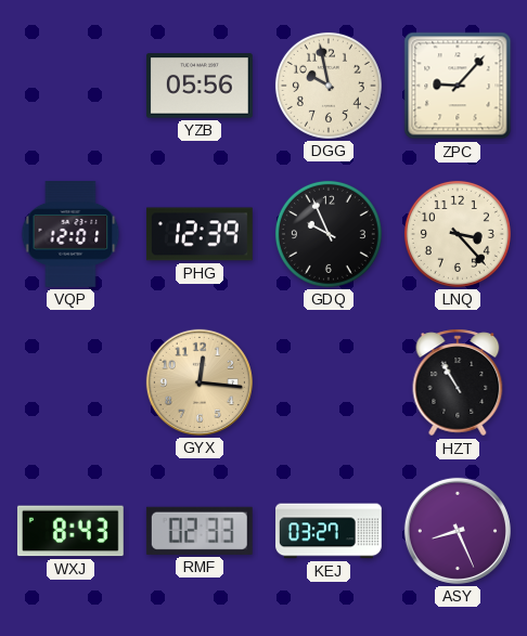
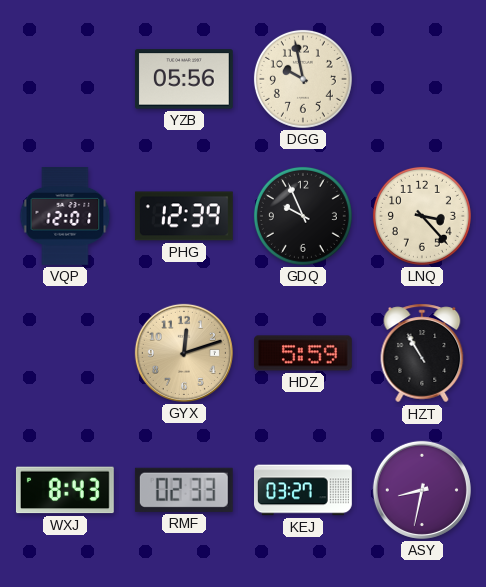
ZPC: 9:07 -> none (458, 86)
GYX: 12:16 -> 12:12 (184, 353)
HDZ: none -> 5:59 (304, 353)
ASY: 8:26 -> 8:32 (422, 490)
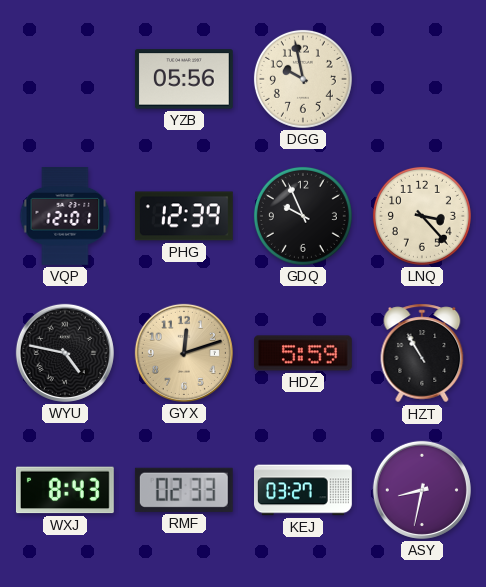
WYU: none -> 4:47 (65, 353)
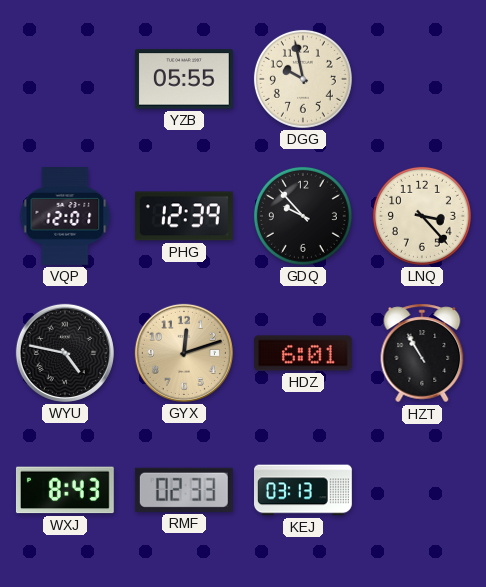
YZB: 05:56 -> 05:55 (184, 79)
GDQ: 9:56 -> 9:53 (303, 216)
HDZ: 5:59 -> 6:01 (304, 353)
KEJ: 03:27 -> 03:13 (304, 490)
ASY: 8:32 -> none (422, 490)
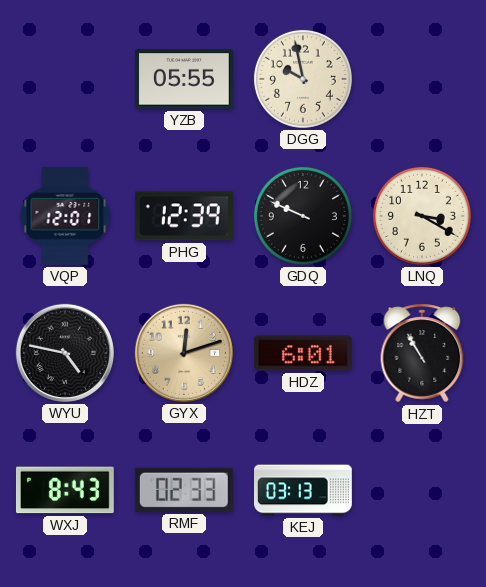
GDQ: 9:53 -> 9:49 (303, 216)
LNQ: 3:23 -> 3:20 (422, 216)
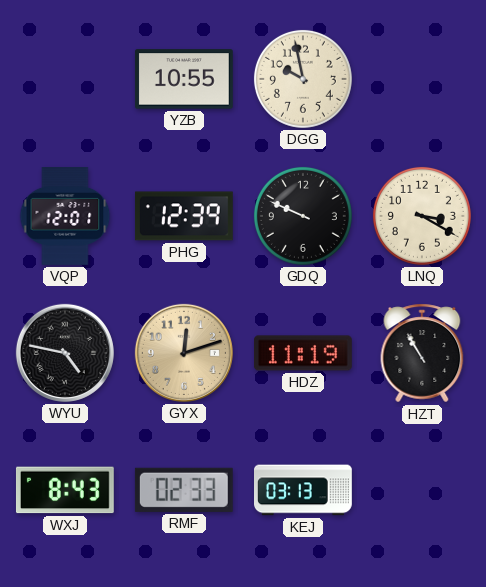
YZB: 05:55 -> 10:55 (184, 79)
HDZ: 6:01 -> 11:19 (304, 353)
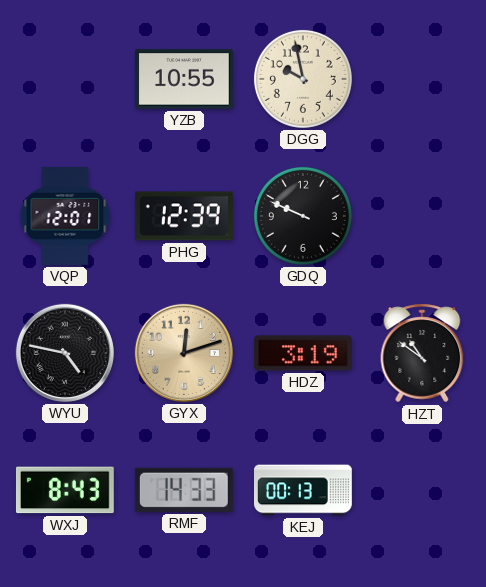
LNQ: 3:20 -> none (422, 216)
HDZ: 11:19 -> 3:19 (304, 353)
HZT: 10:55 -> 10:51 (422, 353)
RMF: 02:33 -> 14:33 (184, 490)
KEJ: 03:13 -> 00:13 (304, 490)
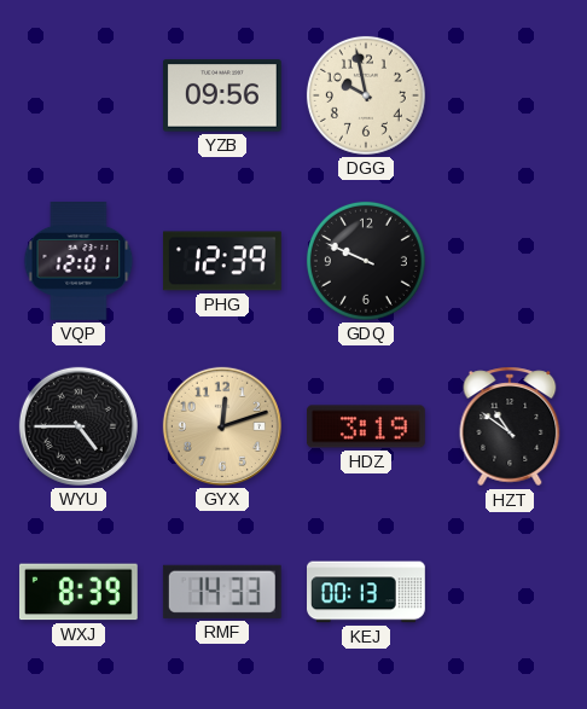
YZB: 10:55 -> 09:56 (222, 95)
WYU: 4:47 -> 4:45 (79, 426)
WXJ: 8:43 -> 8:39 (79, 592)
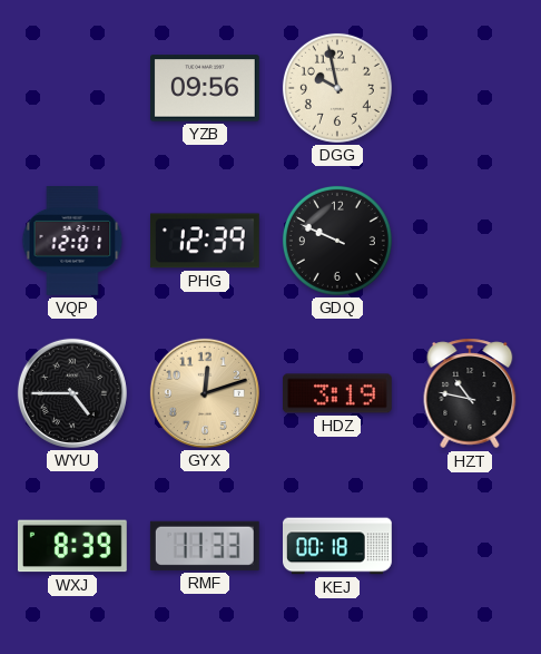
HZT: 10:51 -> 10:47 (470, 393)
RMF: 14:33 -> 11:33 (205, 546)
KEJ: 00:13 -> 00:18 (338, 546)
